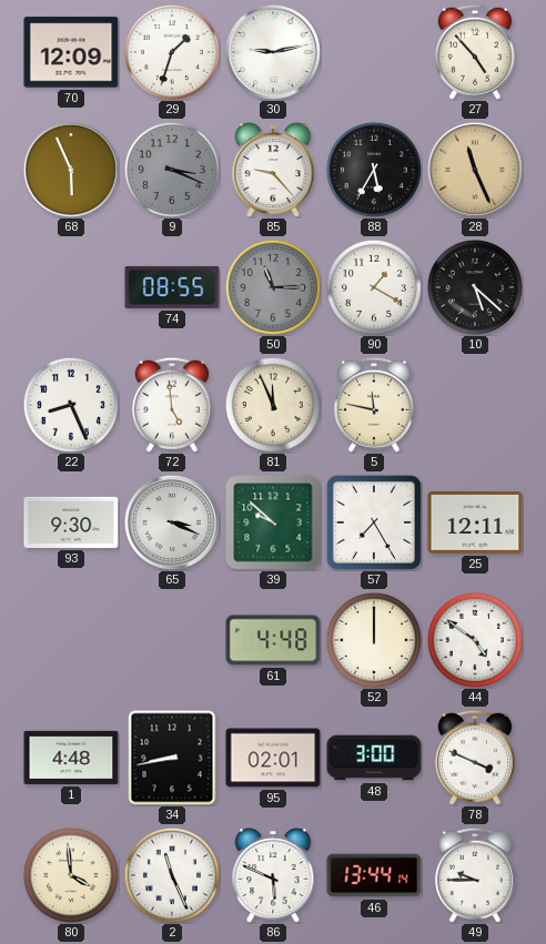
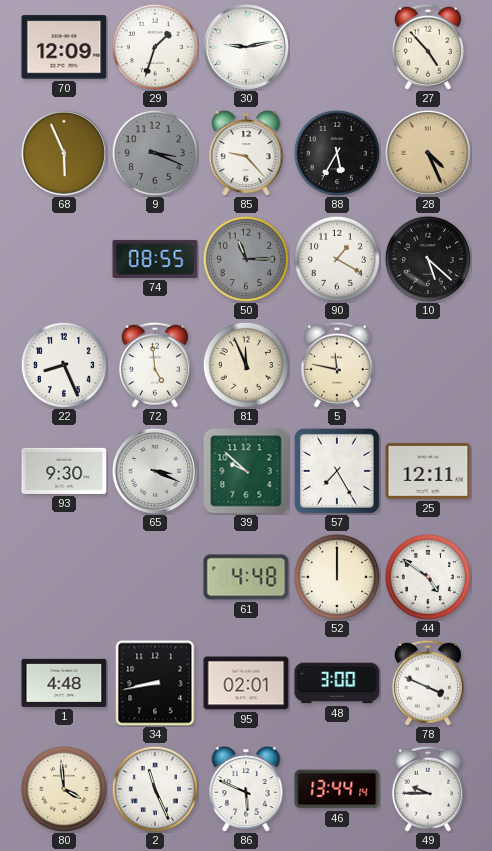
28: 11:26 -> 4:26 (428, 153)
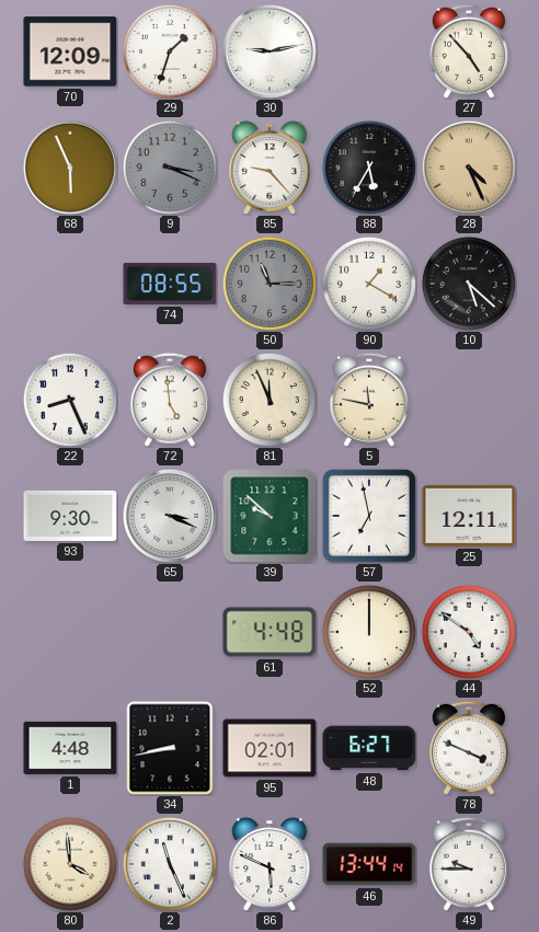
57: 7:25 -> 6:58 (369, 516)
48: 3:00 -> 6:27 (369, 748)
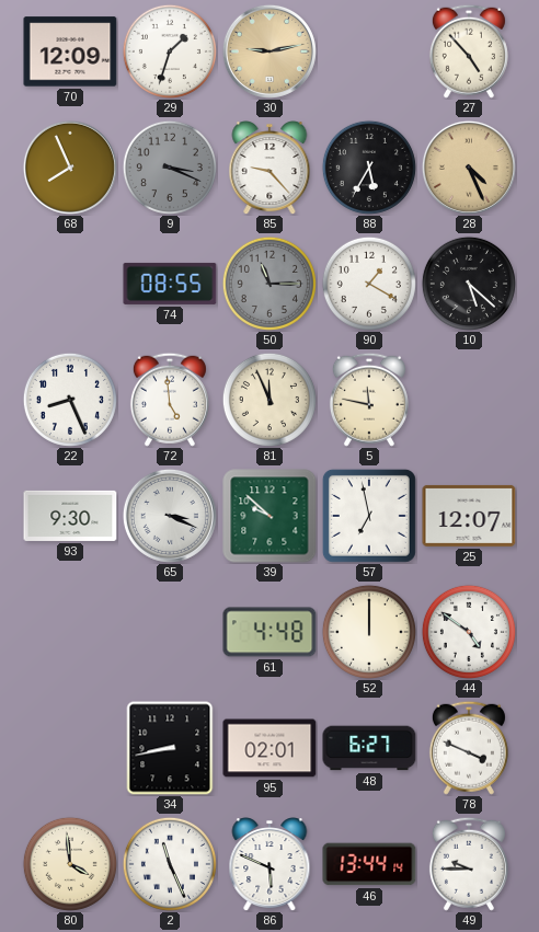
30 dial: white -> champagne (269, 51)
68: 5:56 -> 7:56 (70, 168)
25: 12:11 -> 12:07 (469, 516)
1: 4:48 -> none (70, 748)
